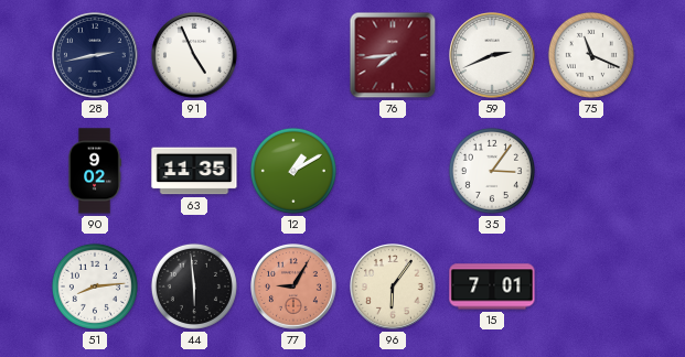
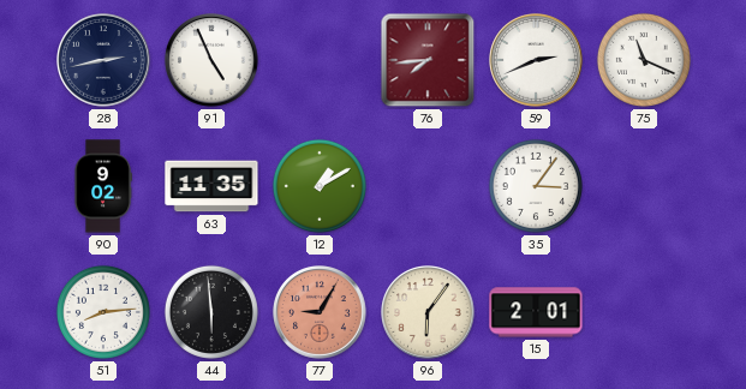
15: 7:01 -> 2:01 (536, 312)
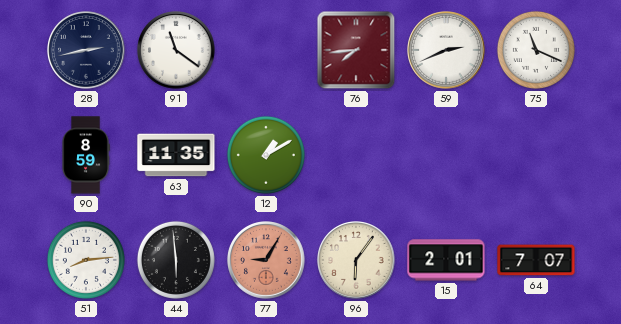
91: 4:56 -> 11:21 (177, 51)
90: 9:02 -> 8:59 (86, 155)
35: 3:06 -> none (536, 186)
64: none -> 7:07 (536, 260)
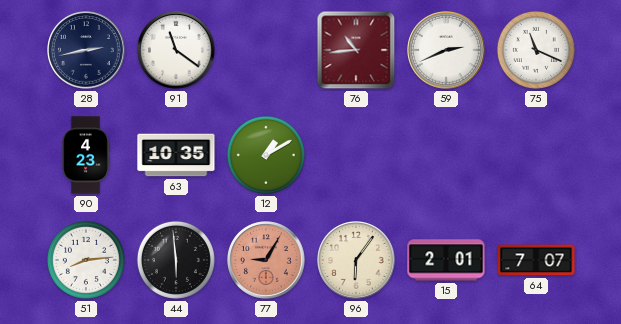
76: 7:44 -> 10:44 (356, 50)
90: 8:59 -> 4:23 (86, 155)
63: 11:35 -> 10:35 (176, 155)
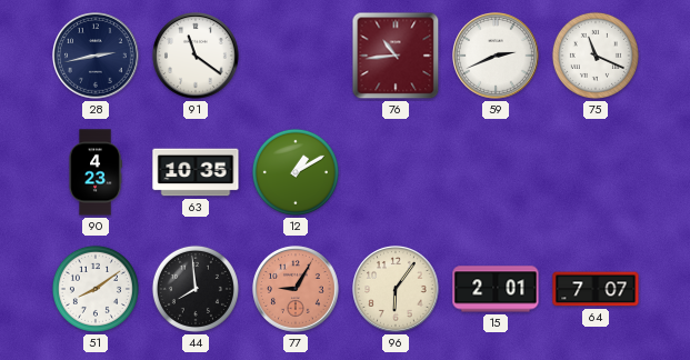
51: 8:14 -> 8:09 (96, 289)
44: 5:59 -> 7:59 (196, 289)
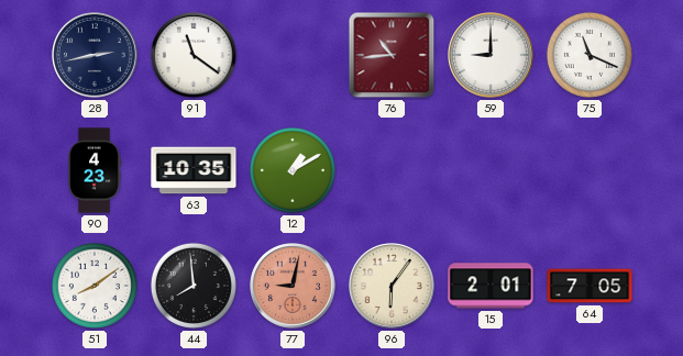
59: 2:41 -> 9:00 (492, 56)
77: 9:05 -> 9:02 (294, 287)
64: 7:07 -> 7:05 (590, 286)
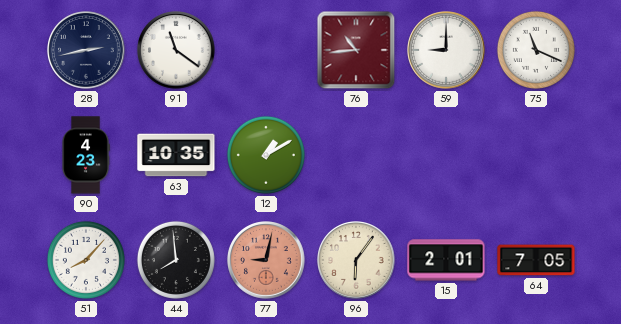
51: 8:09 -> 8:07 (86, 260)
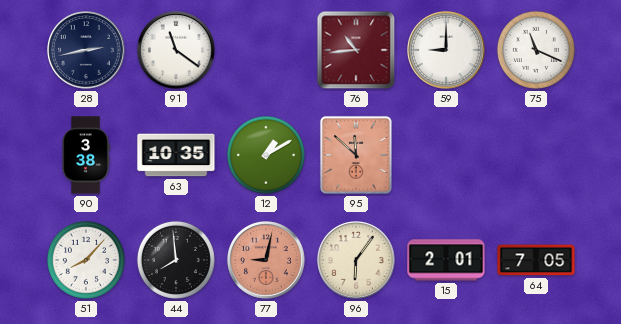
90: 4:23 -> 3:38 (86, 155)
95: none -> 11:52 (356, 155)
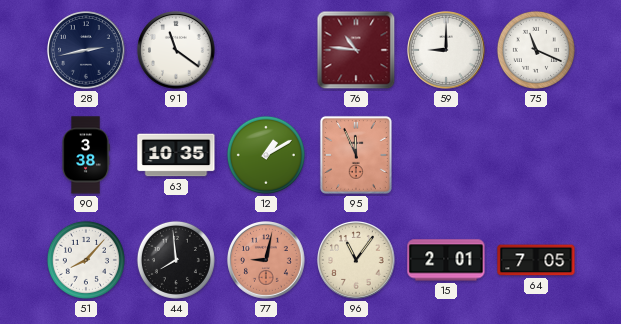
76: 10:44 -> 10:46 (356, 50)
95: 11:52 -> 11:56 (356, 155)
96: 6:06 -> 11:06 (357, 261)
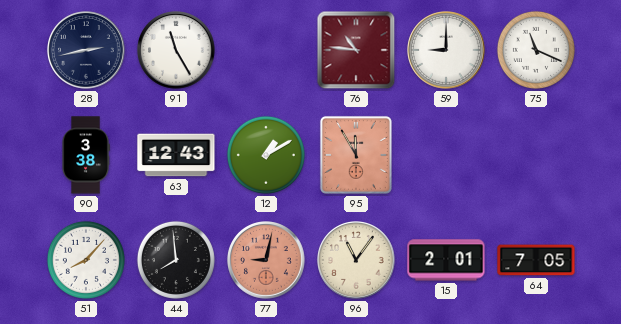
91: 11:21 -> 11:25 (177, 51)
63: 10:35 -> 12:43 (176, 155)
95: 11:56 -> 11:55 (356, 155)
